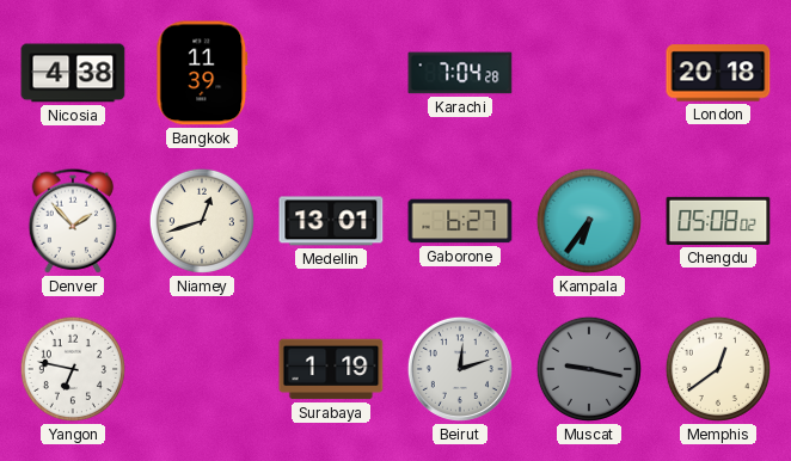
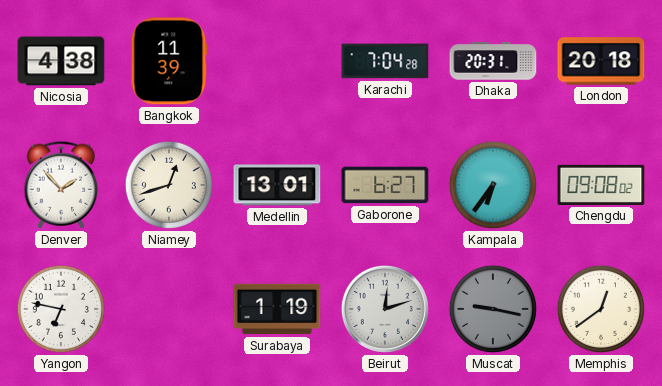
Dhaka: none -> 20:31 (493, 61)
Chengdu: 05:08 -> 09:08 (601, 185)
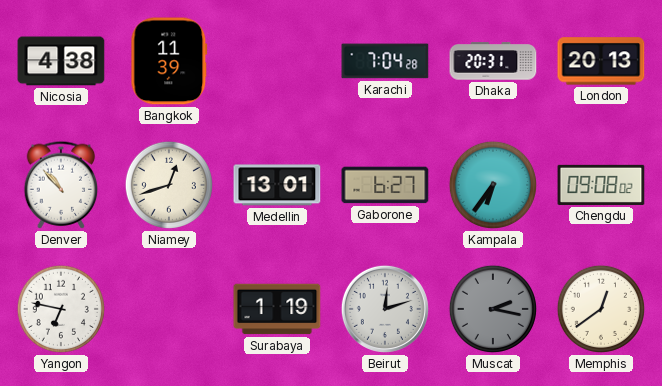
London: 20:18 -> 20:13 (601, 61)
Denver: 1:53 -> 10:53 (61, 185)
Muscat: 9:17 -> 2:17 (493, 309)
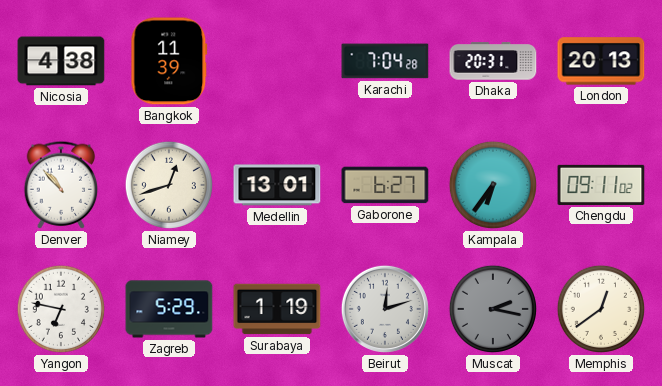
Chengdu: 09:08 -> 09:11 (601, 185)
Zagreb: none -> 5:29 (169, 309)
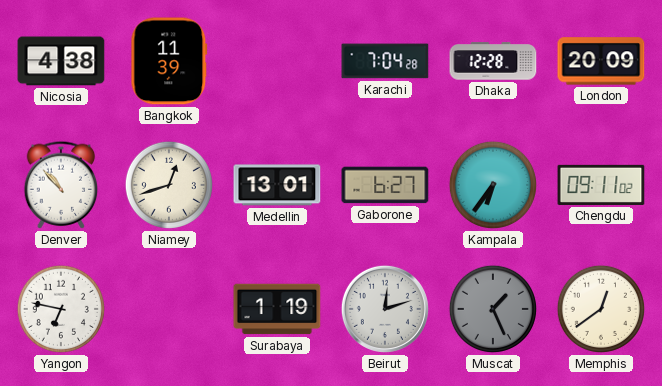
Dhaka: 20:31 -> 12:28 (493, 61)
London: 20:13 -> 20:09 (601, 61)
Zagreb: 5:29 -> none (169, 309)
Muscat: 2:17 -> 1:26 (493, 309)
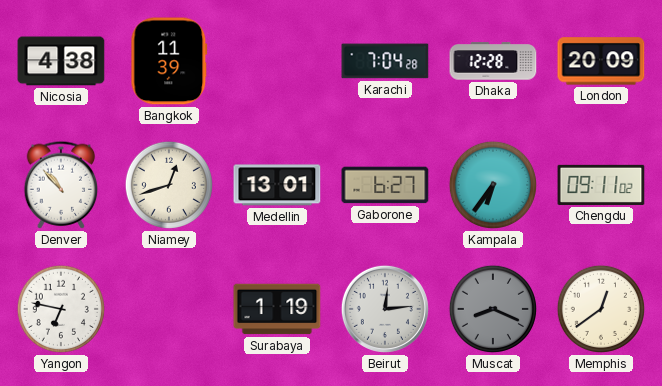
Beirut: 12:12 -> 12:14 (385, 309)
Muscat: 1:26 -> 8:19 (493, 309)
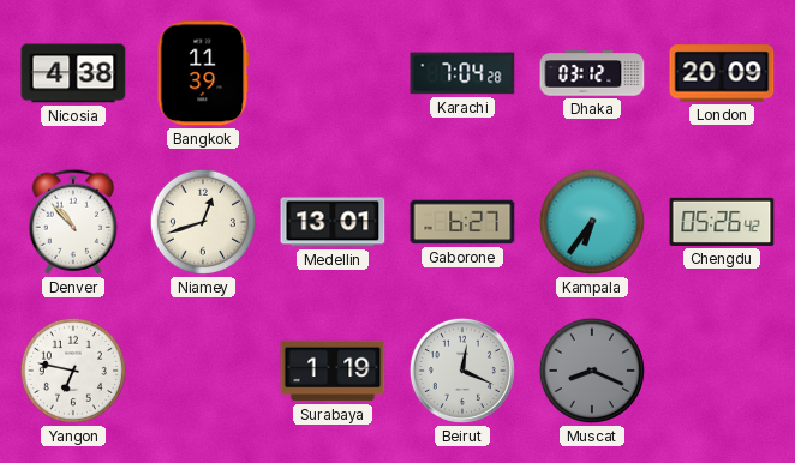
Dhaka: 12:28 -> 03:12 (592, 73)
Chengdu: 09:11 -> 05:26 (722, 222)
Beirut: 12:14 -> 12:19 (462, 371)
Memphis: 12:39 -> none (601, 309)
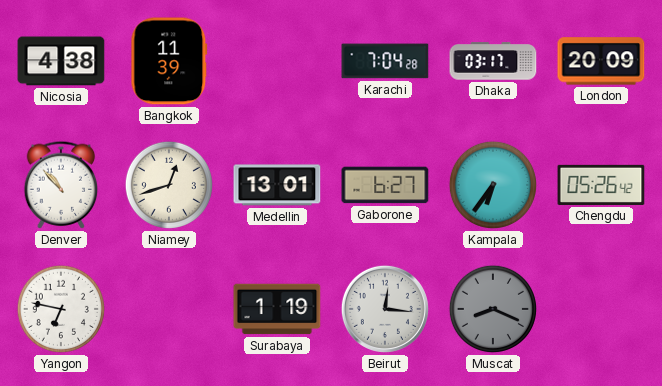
Dhaka: 03:12 -> 03:17 (493, 61)
Beirut: 12:19 -> 12:16 (385, 309)
